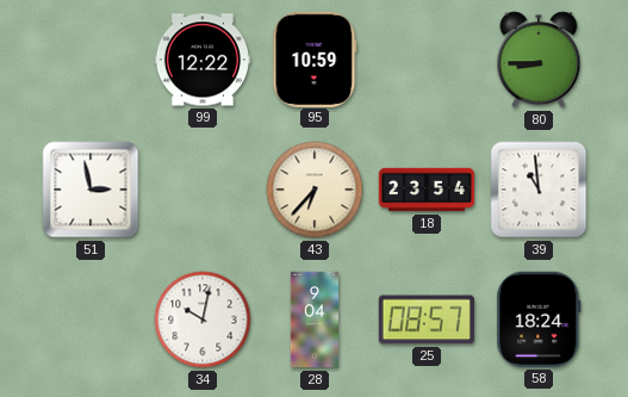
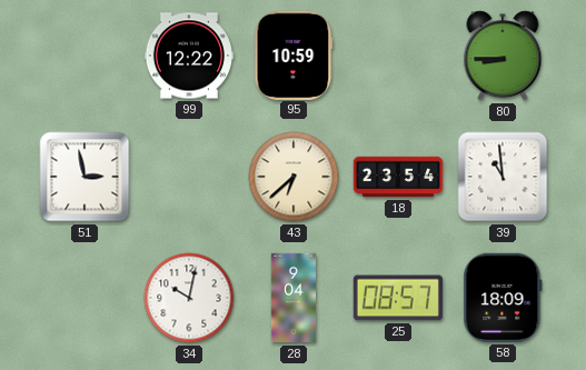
43: 6:37 -> 6:38 (294, 177)
58: 18:24 -> 18:09 (503, 298)
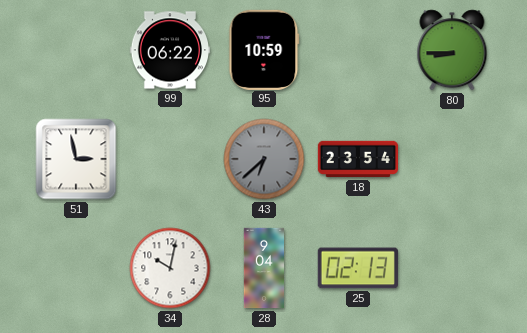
99: 12:22 -> 06:22 (169, 50)
43 dial: cream -> grey (264, 159)
39: 10:59 -> none (503, 177)
25: 08:57 -> 02:13 (358, 268)
58: 18:09 -> none (503, 298)
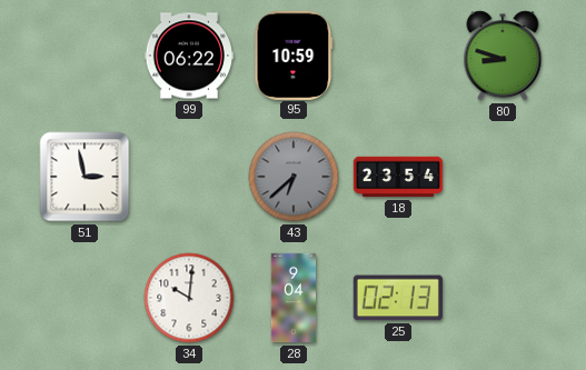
80: 8:45 -> 8:48 (503, 56)
34: 10:02 -> 10:01 (189, 298)
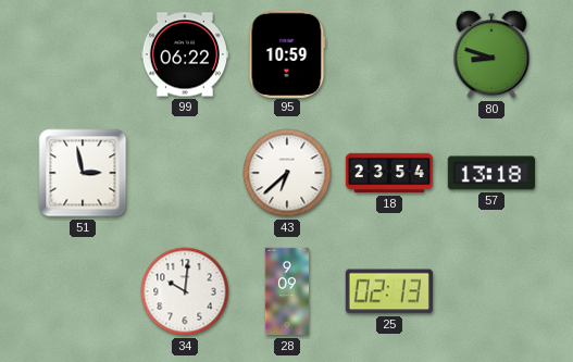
43 dial: grey -> white (287, 173)
57: none -> 13:18 (490, 173)
28: 9:04 -> 9:09 (287, 291)
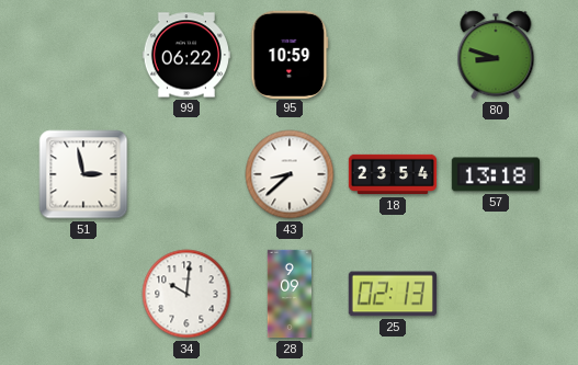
43: 6:38 -> 8:38 (290, 174)
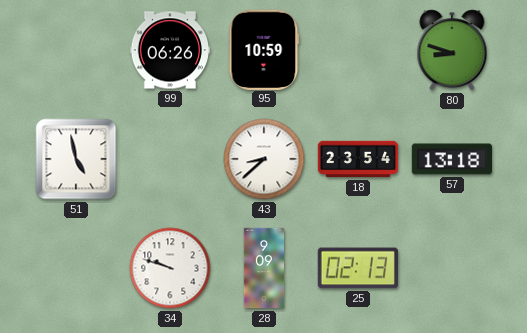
99: 06:22 -> 06:26 (169, 50)
51: 2:58 -> 4:58 (76, 159)
34: 10:01 -> 9:48 (170, 268)
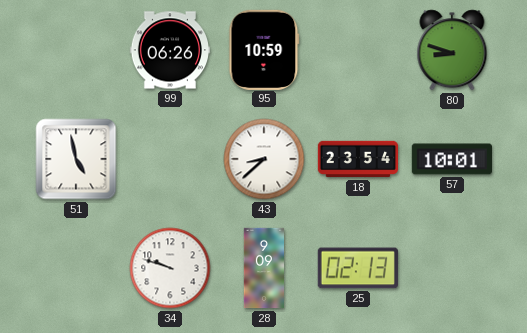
57: 13:18 -> 10:01 (451, 159)
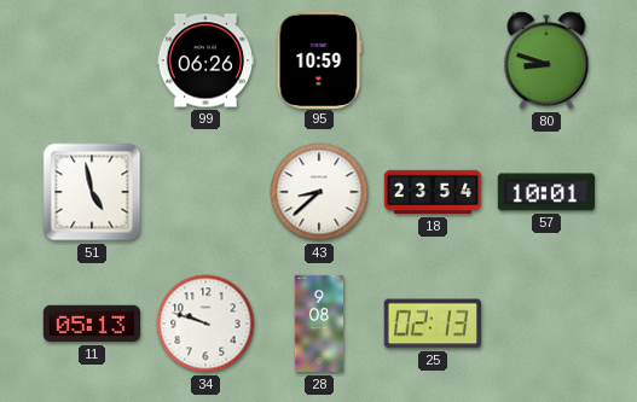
11: none -> 05:13 (91, 324)
28: 9:09 -> 9:08 (319, 324)
